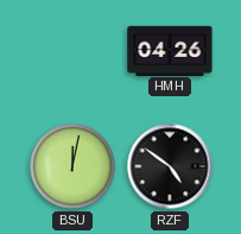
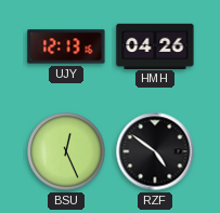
UJY: none -> 12:13 (66, 46)
BSU: 12:02 -> 12:26 (66, 151)
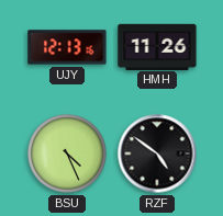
HMH: 04:26 -> 11:26 (157, 46)
BSU: 12:26 -> 4:26 (67, 154)
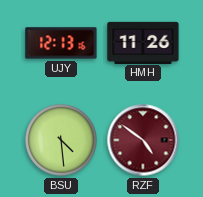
BSU: 4:26 -> 4:29 (61, 140)
RZF dial: black -> burgundy (143, 140)
